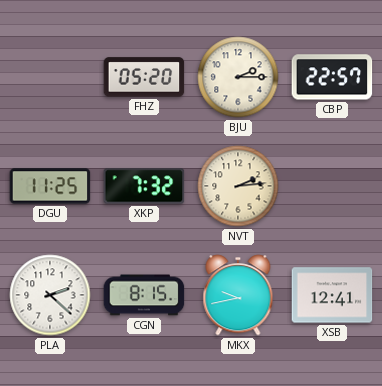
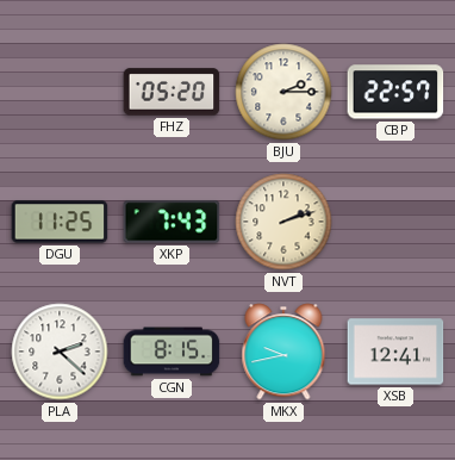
XKP: 7:32 -> 7:43 (172, 222)
NVT: 2:14 -> 2:12 (283, 222)
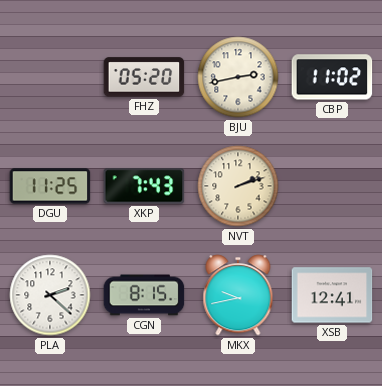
BJU: 2:15 -> 2:43 (238, 77)
CBP: 22:57 -> 11:02 (332, 77)
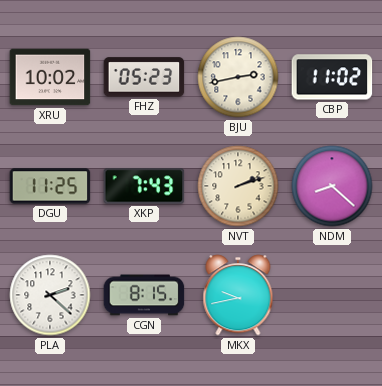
XRU: none -> 10:02 (50, 77)
FHZ: 05:20 -> 05:23 (144, 77)
NDM: none -> 8:22 (332, 186)
XSB: 12:41 -> none (332, 295)
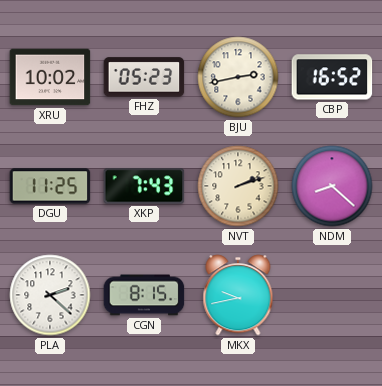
CBP: 11:02 -> 16:52 (332, 77)
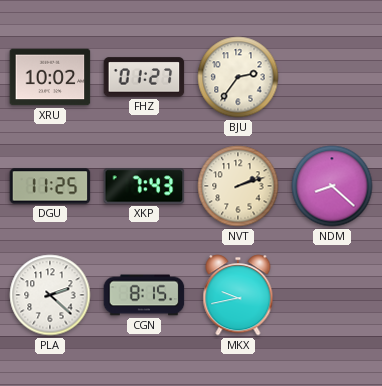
FHZ: 05:23 -> 01:27 (144, 77)
BJU: 2:43 -> 2:36 (238, 77)
CBP: 16:52 -> none (332, 77)
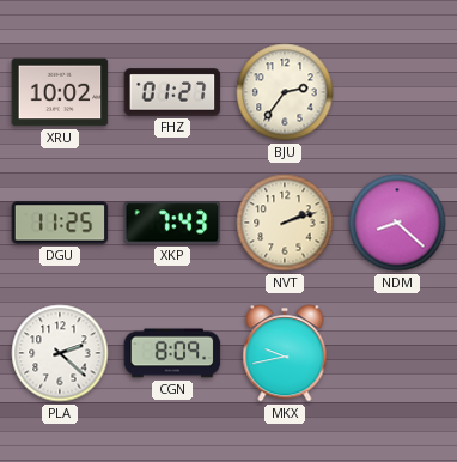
CGN: 8:15 -> 8:09 (172, 353)
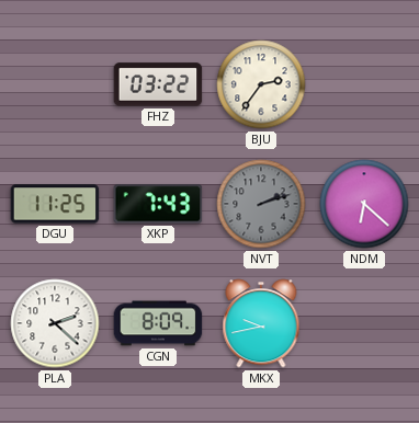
XRU: 10:02 -> none (60, 92)
FHZ: 01:27 -> 03:22 (158, 84)
NVT dial: cream -> grey (261, 204)
NDM: 8:22 -> 6:22 (364, 204)
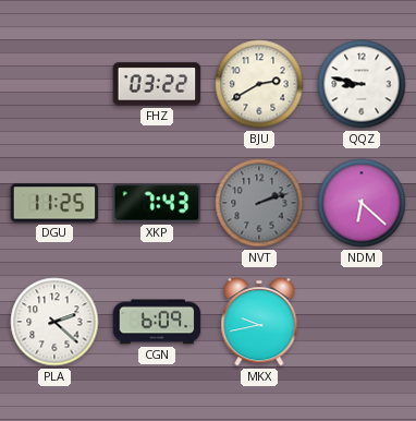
BJU: 2:36 -> 2:40 (259, 84)
QQZ: none -> 8:47 (362, 84)
CGN: 8:09 -> 6:09 (157, 322)
